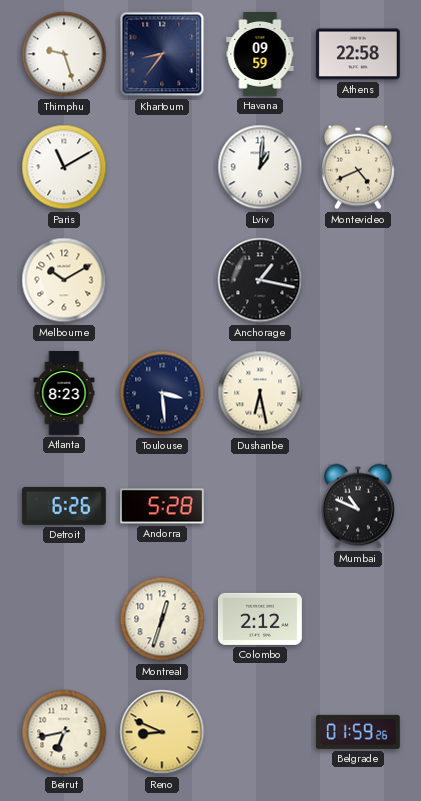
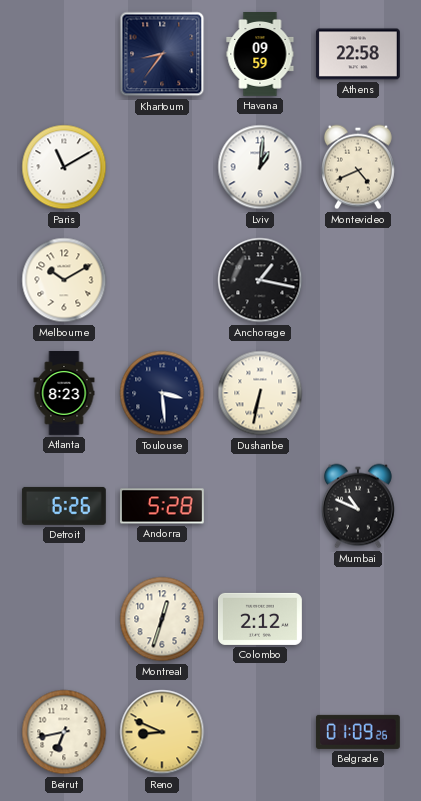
Thimphu: 9:27 -> none (64, 54)
Dushanbe: 6:28 -> 6:32 (260, 393)
Belgrade: 01:59 -> 01:09 (358, 732)
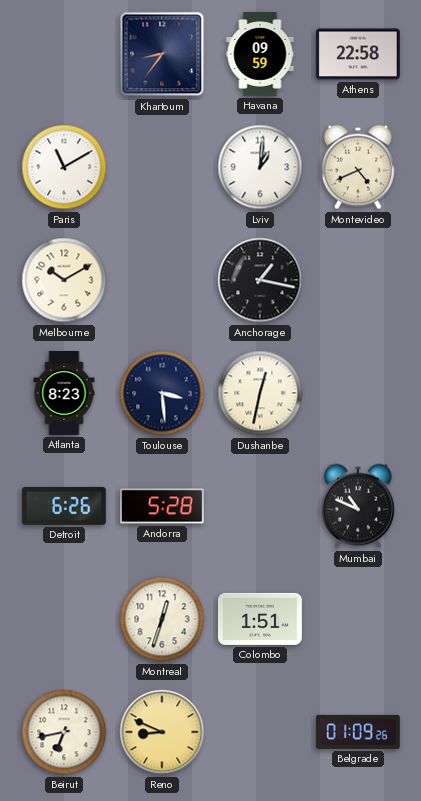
Dushanbe: 6:32 -> 12:32 (260, 393)
Colombo: 2:12 -> 1:51 (261, 619)
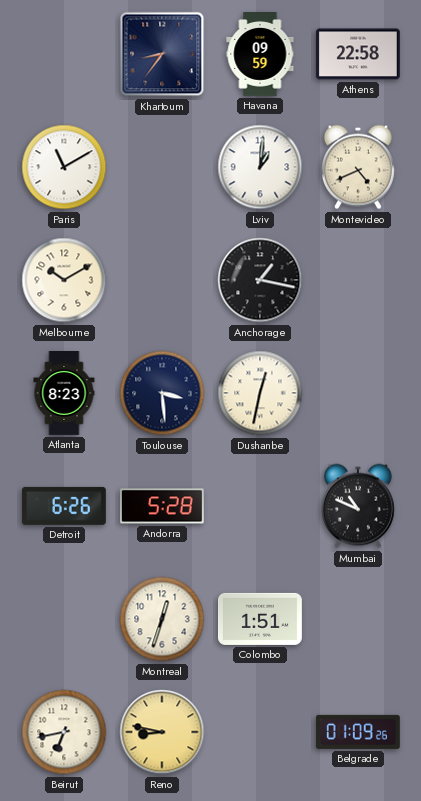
Reno: 8:49 -> 8:47 (162, 732)
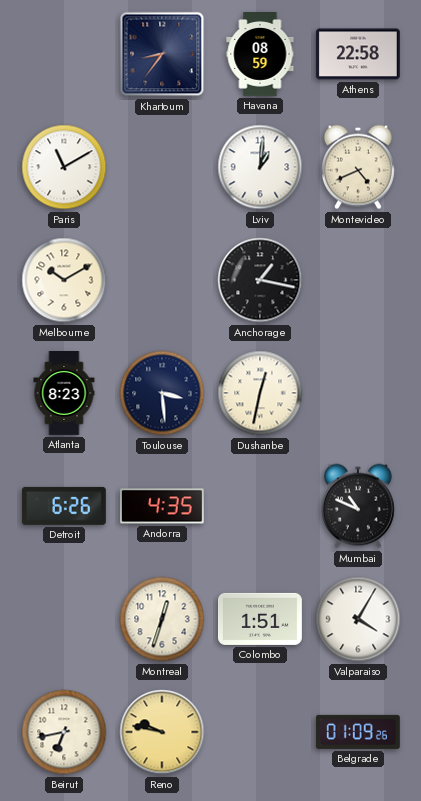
Havana: 09:59 -> 08:59 (260, 55)
Andorra: 5:28 -> 4:35 (162, 506)
Valparaiso: none -> 4:05 (358, 619)
Reno: 8:47 -> 9:47 (162, 732)
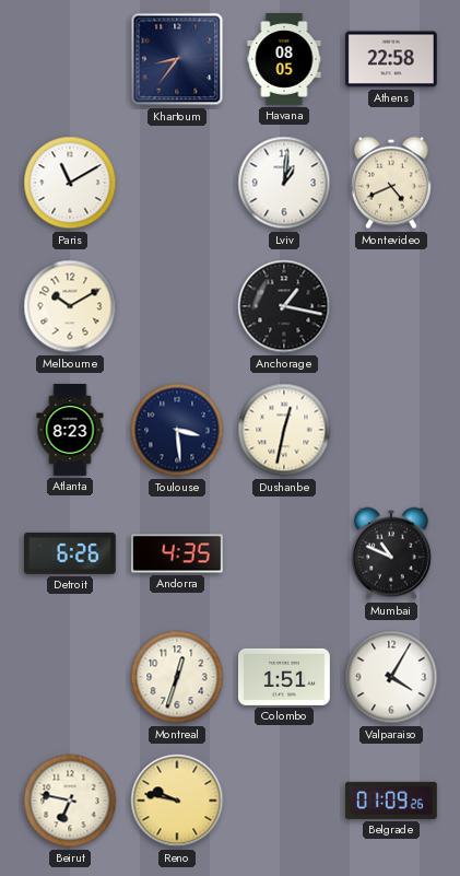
Havana: 08:59 -> 08:05 (284, 60)
Beirut: 6:43 -> 6:47 (70, 801)
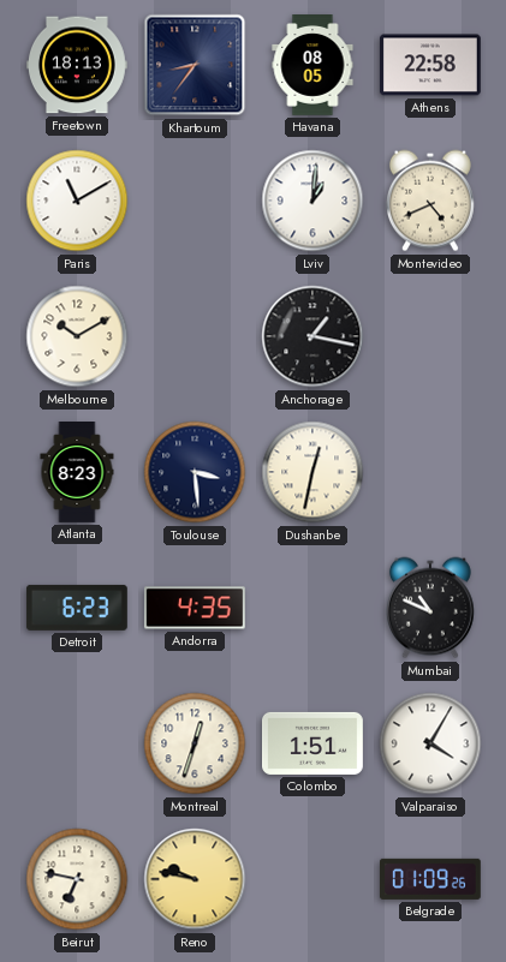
Freetown: none -> 18:13 (77, 65)
Detroit: 6:26 -> 6:23 (77, 608)
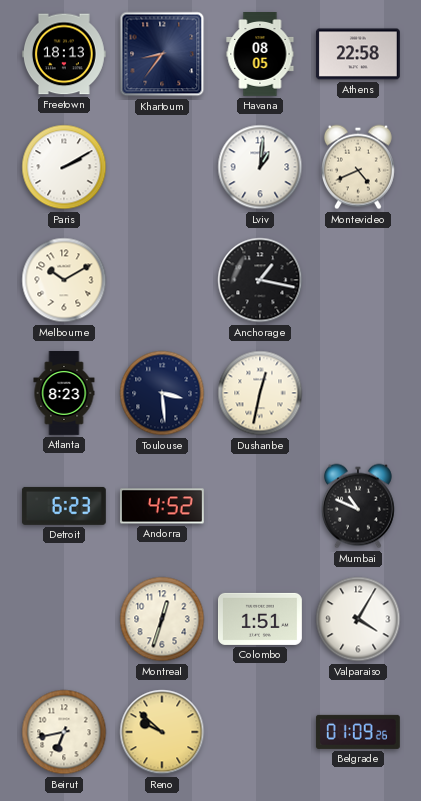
Paris: 11:10 -> 2:10 (64, 167)
Andorra: 4:35 -> 4:52 (162, 506)
Beirut: 6:47 -> 6:43 (64, 732)
Reno: 9:47 -> 9:52 (162, 732)
